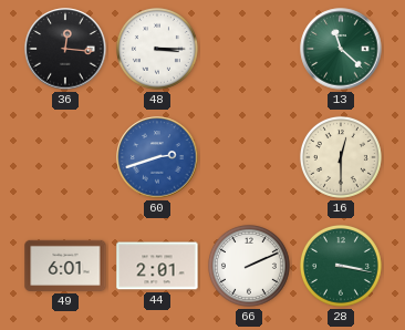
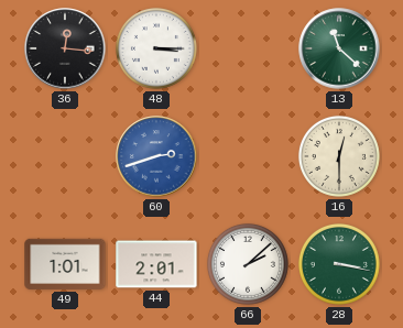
49: 6:01 -> 1:01 (65, 264)
66: 2:11 -> 2:08 (248, 264)
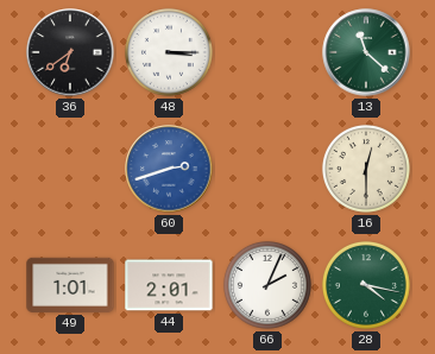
36: 12:16 -> 6:39 (70, 52)
66: 2:08 -> 2:04 (267, 285)
28: 3:17 -> 4:17 (366, 285)
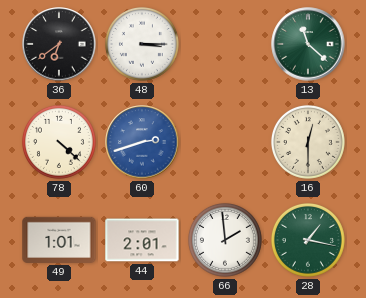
78: none -> 4:22 (59, 142)
66: 2:04 -> 1:59 (225, 240)
28: 4:17 -> 1:17 (308, 240)
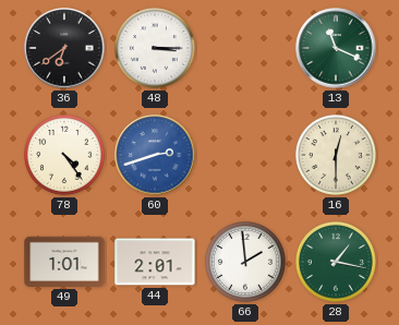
13: 11:22 -> 11:19 (336, 48)
78: 4:22 -> 4:24 (64, 155)
